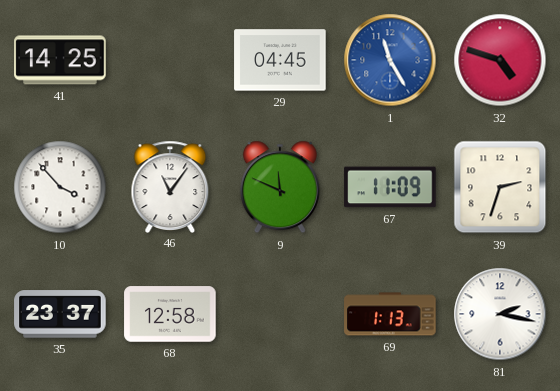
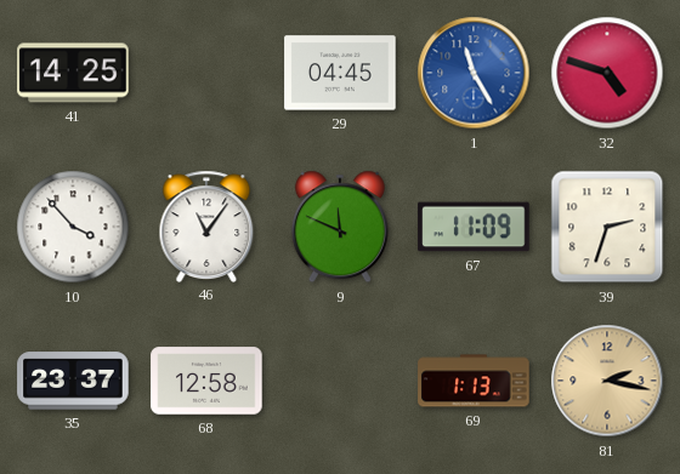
81 dial: white -> champagne (607, 381)
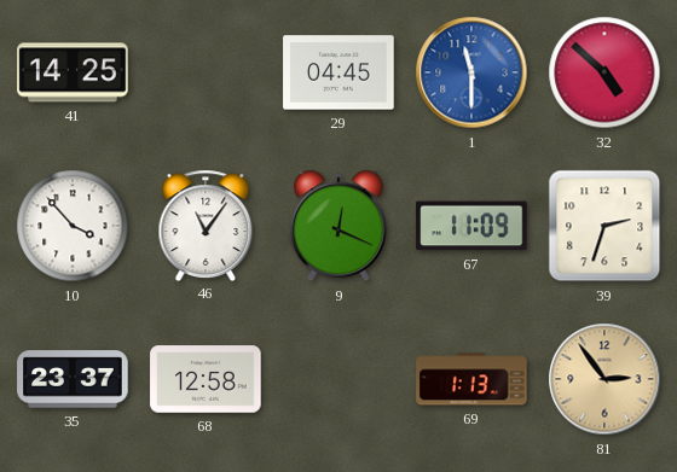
1: 11:25 -> 11:30 (471, 72)
32: 4:48 -> 4:52 (604, 72)
9: 11:49 -> 12:19 (338, 226)
81: 2:17 -> 2:54 (604, 379)
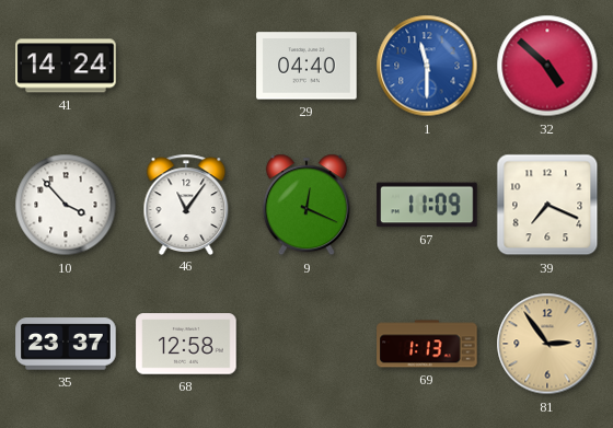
41: 14:25 -> 14:24 (66, 66)
29: 04:45 -> 04:40 (307, 66)
39: 2:33 -> 7:19 (547, 205)
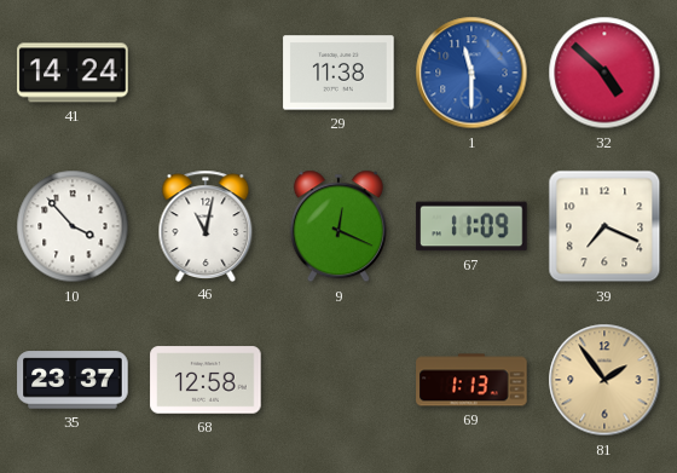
29: 04:40 -> 11:38 (338, 73)
46: 11:06 -> 11:02 (206, 225)
81: 2:54 -> 1:54 (604, 380)
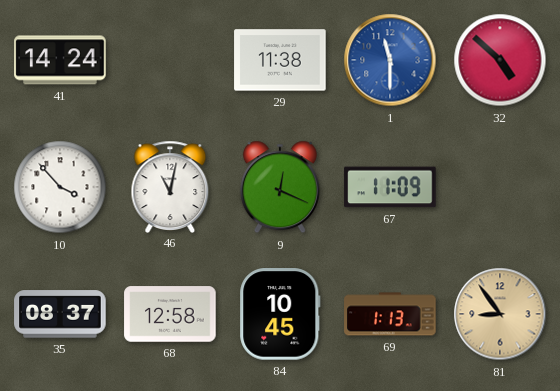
39: 7:19 -> none (604, 226)
35: 23:37 -> 08:37 (60, 314)
84: none -> 10:45 (280, 314)
81: 1:54 -> 8:54 (500, 314)
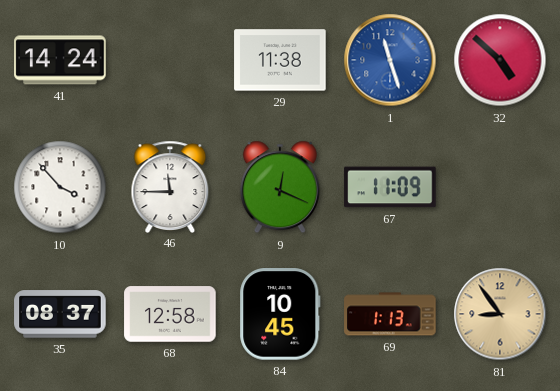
1: 11:30 -> 11:27 (390, 60)
46: 11:02 -> 11:45 (170, 186)
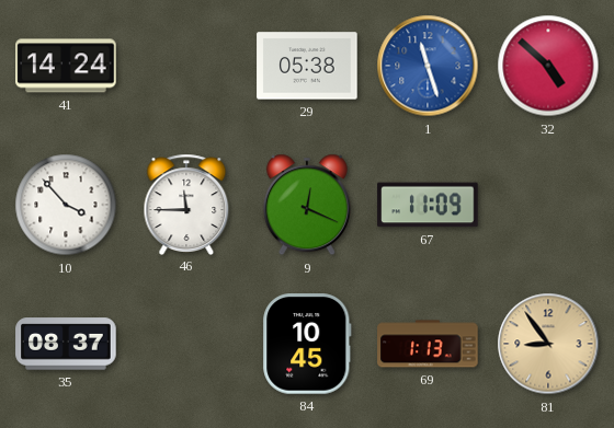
29: 11:38 -> 05:38 (307, 66)
68: 12:58 -> none (170, 314)
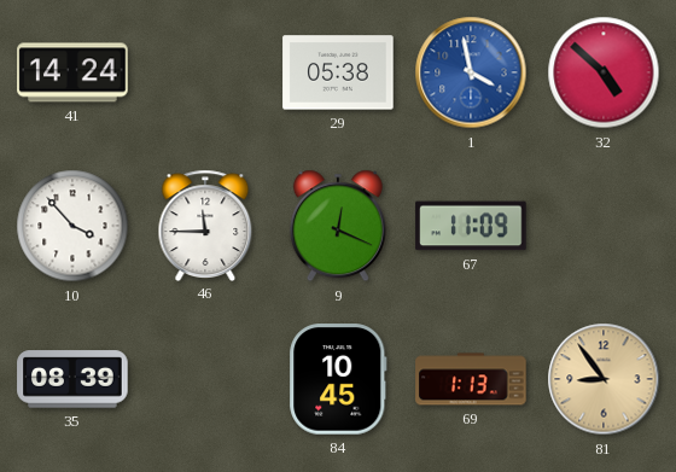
1: 11:27 -> 3:58 (471, 72)
35: 08:37 -> 08:39 (72, 379)
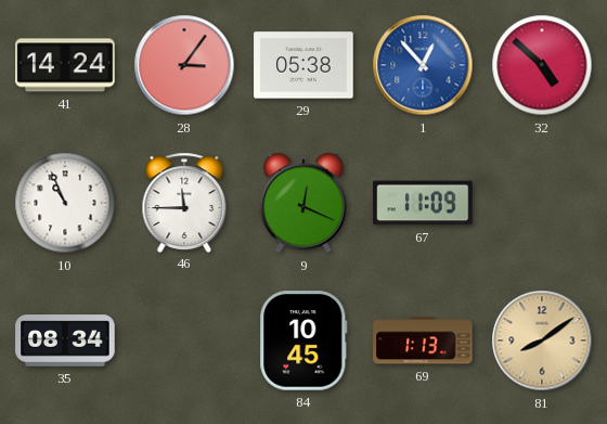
28: none -> 3:06 (184, 65)
1: 3:58 -> 12:53 (423, 65)
10: 3:53 -> 10:56 (65, 203)
35: 08:39 -> 08:34 (65, 341)
81: 8:54 -> 8:09 (542, 341)
